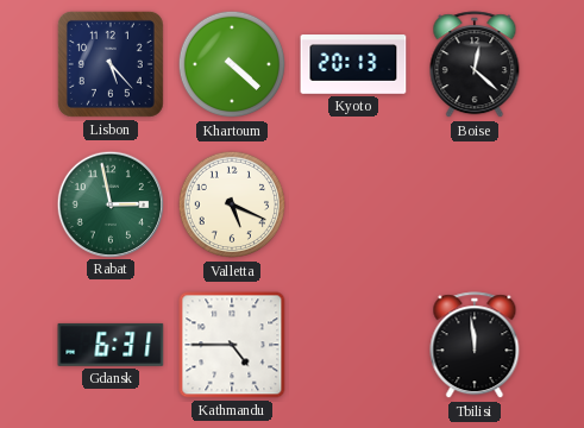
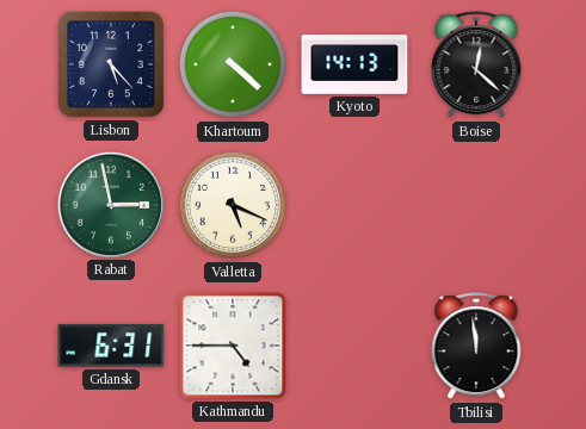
Kyoto: 20:13 -> 14:13 (354, 64)
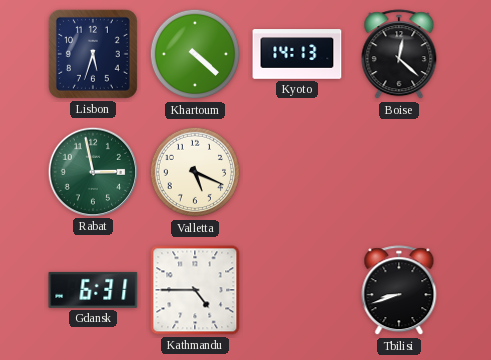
Lisbon: 5:23 -> 5:33 (93, 54)
Tbilisi: 11:59 -> 8:42 (399, 291)
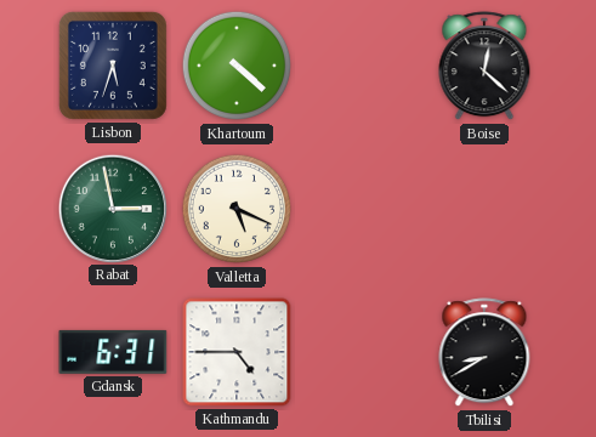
Kyoto: 14:13 -> none (297, 54)
Tbilisi: 8:42 -> 8:40 (484, 353)
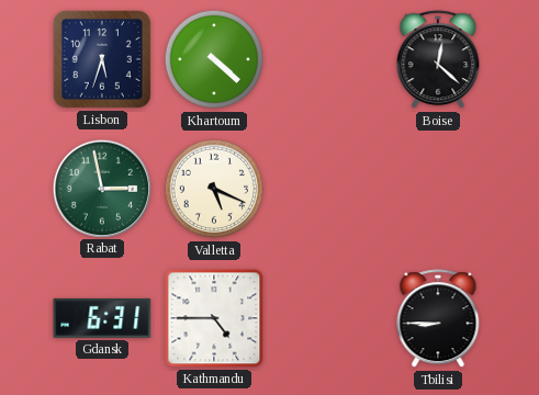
Tbilisi: 8:40 -> 8:45 (438, 319)
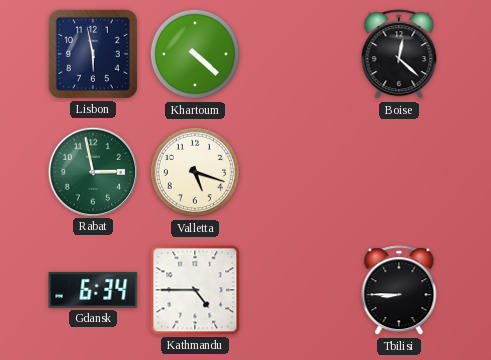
Lisbon: 5:33 -> 5:58 (93, 54)
Valletta: 5:19 -> 5:18 (195, 172)
Gdansk: 6:31 -> 6:34 (93, 290)
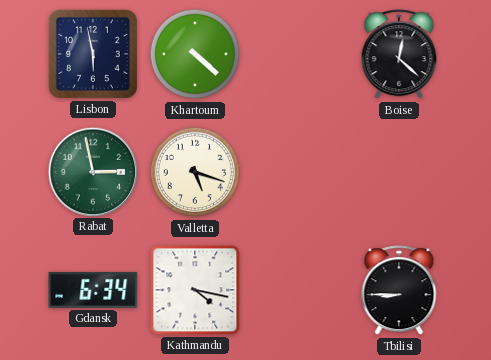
Kathmandu: 4:45 -> 4:17 (195, 290)
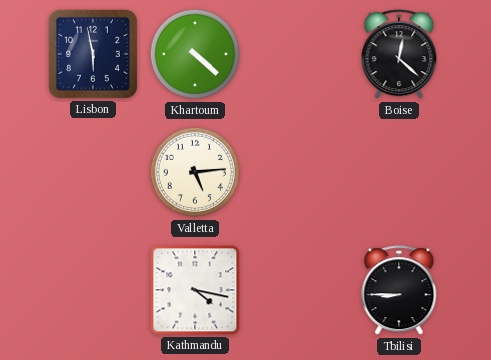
Rabat: 2:58 -> none (92, 171)
Valletta: 5:18 -> 5:14 (195, 172)
Gdansk: 6:34 -> none (93, 290)
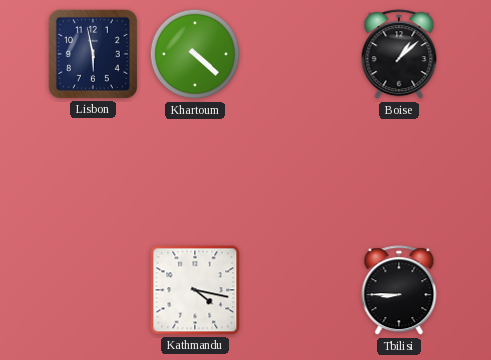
Boise: 12:22 -> 1:08 (399, 55)
Valletta: 5:14 -> none (195, 172)
